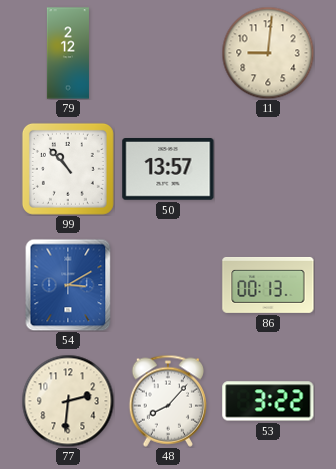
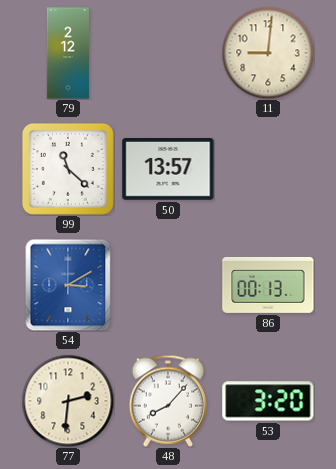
99: 10:53 -> 11:22 (68, 169)
53: 3:22 -> 3:20 (268, 401)
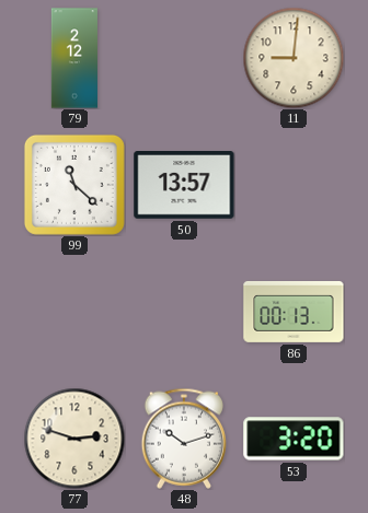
54: 3:10 -> none (68, 285)
77: 2:31 -> 2:48 (74, 439)
48: 8:07 -> 10:12 (183, 439)
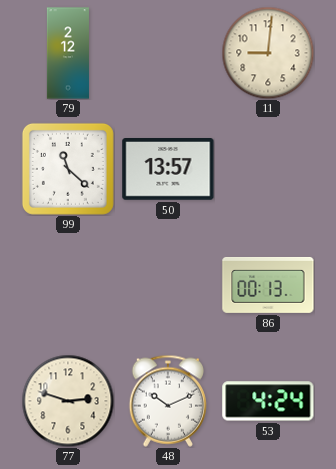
48: 10:12 -> 10:11 (167, 401)
53: 3:20 -> 4:24 (268, 401)
